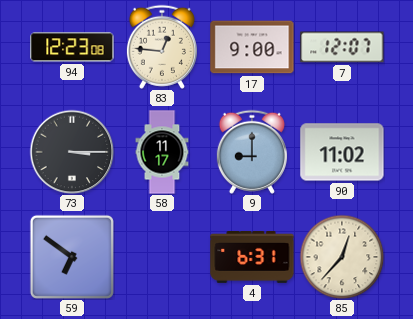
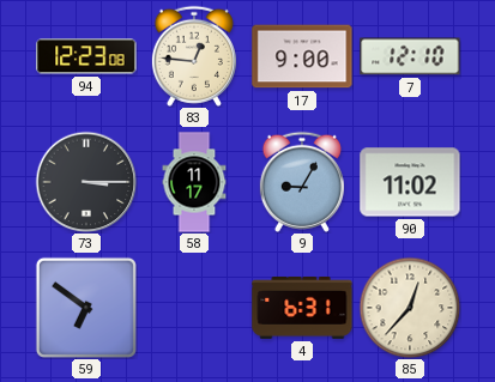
7: 12:07 -> 12:10 (410, 56)
9: 9:00 -> 9:05 (302, 182)
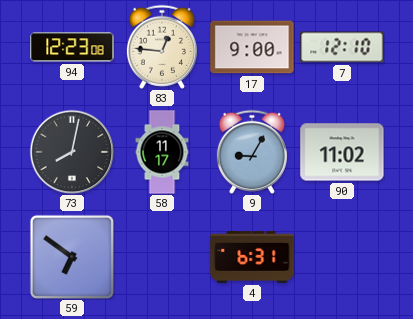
73: 3:15 -> 8:02 (72, 152)
85: 12:37 -> none (410, 308)
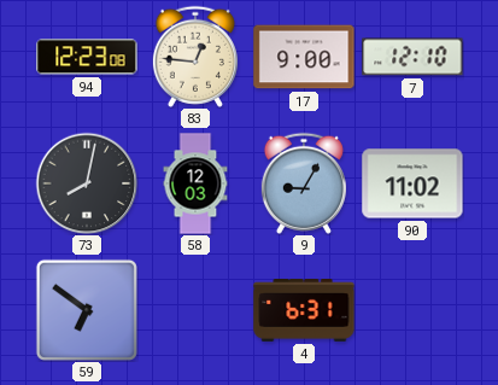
58: 11:17 -> 12:03 (195, 183)
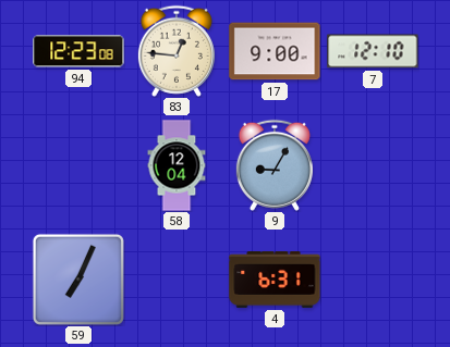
73: 8:02 -> none (87, 183)
58: 12:03 -> 12:04 (177, 165)
90: 11:02 -> none (412, 183)
59: 6:51 -> 7:04 (78, 280)
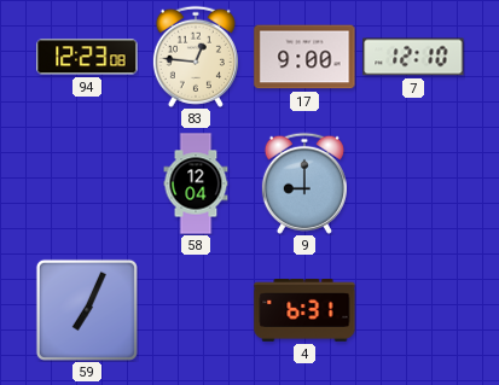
9: 9:05 -> 9:00 (304, 183)
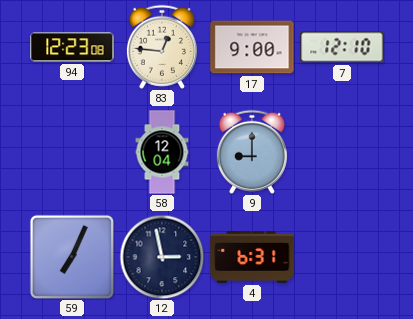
12: none -> 2:58 (162, 257)
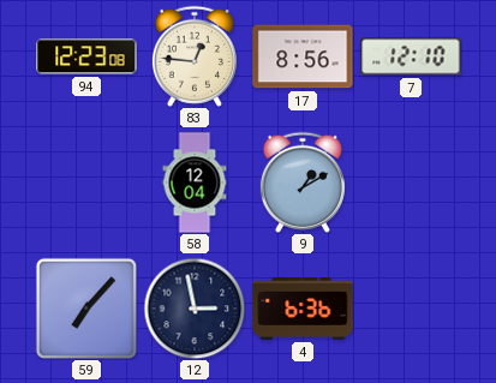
17: 9:00 -> 8:56 (303, 56)
9: 9:00 -> 1:10 (303, 182)
59: 7:04 -> 7:07 (86, 309)
4: 6:31 -> 6:36 (303, 310)
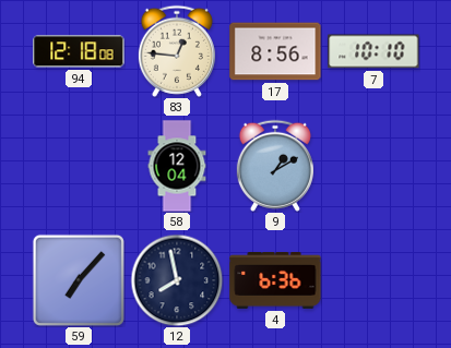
94: 12:23 -> 12:18 (79, 51)
7: 12:10 -> 10:10 (373, 51)
12: 2:58 -> 7:58 (177, 280)
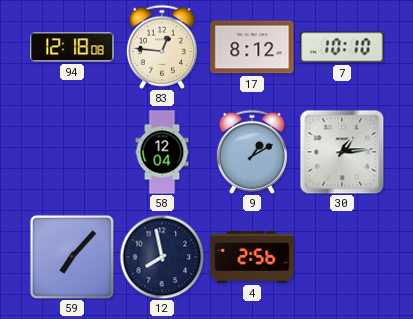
17: 8:56 -> 8:12 (252, 47)
30: none -> 1:14 (342, 152)
4: 6:36 -> 2:56 (252, 258)
